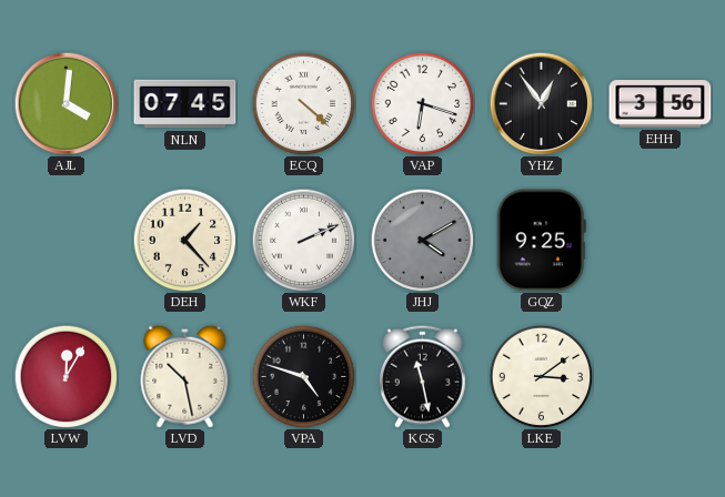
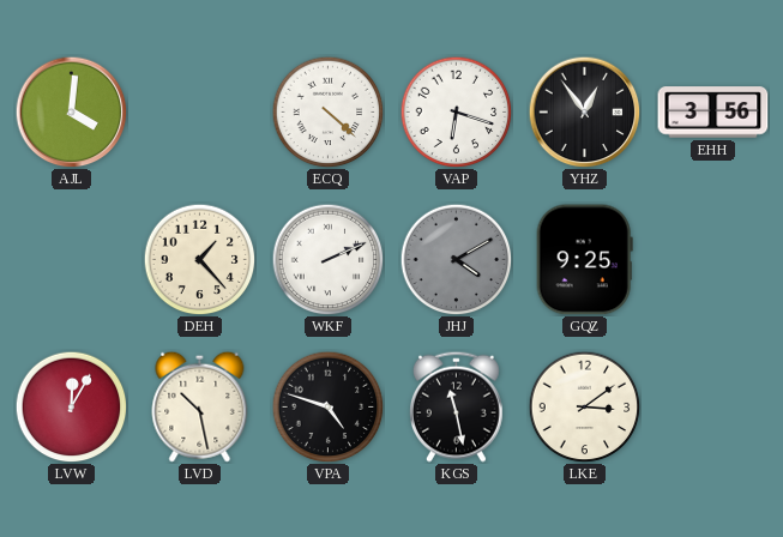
NLN: 07:45 -> none (185, 104)
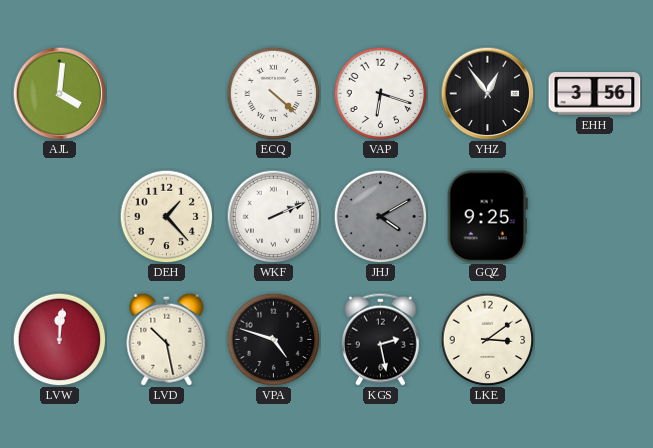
LVW: 12:05 -> 12:01 (59, 339)
KGS: 11:28 -> 2:28 (381, 339)
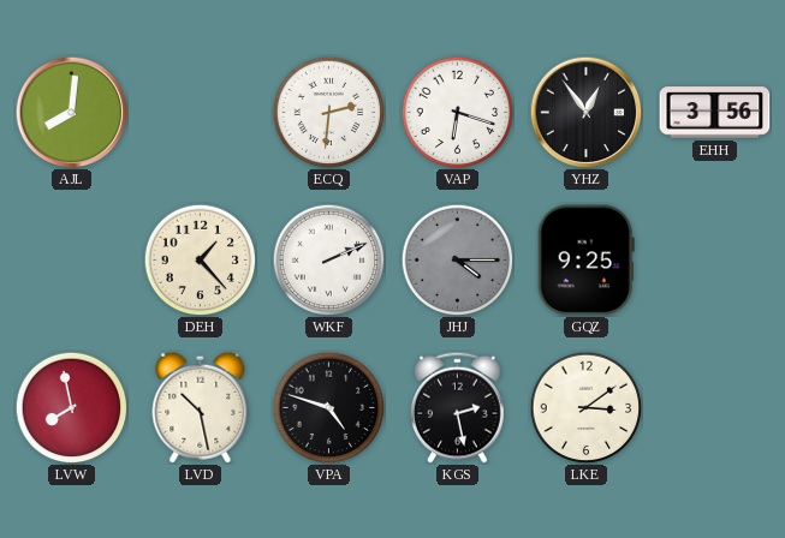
AJL: 4:01 -> 8:01 (71, 112)
ECQ: 4:22 -> 2:31 (328, 112)
JHJ: 4:10 -> 4:15 (457, 259)
LVW: 12:01 -> 7:58 (71, 407)
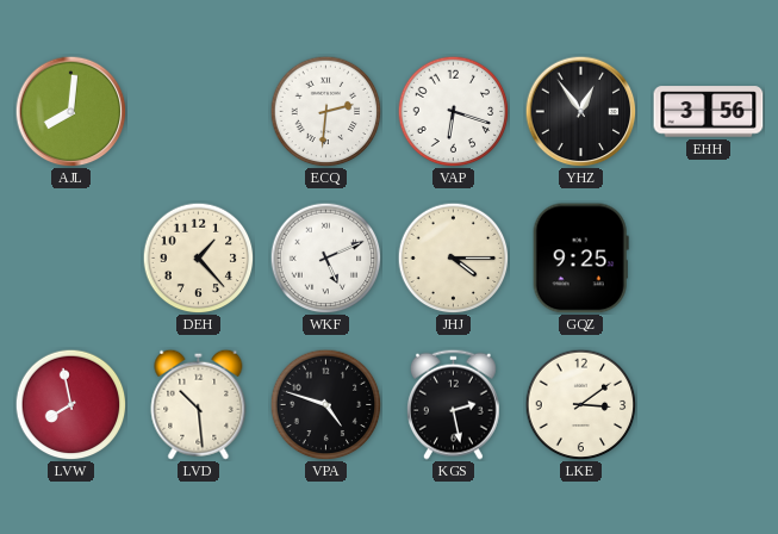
WKF: 2:11 -> 5:11 (325, 257)
JHJ dial: grey -> cream (453, 257)
LVD: 10:28 -> 10:29 (199, 404)
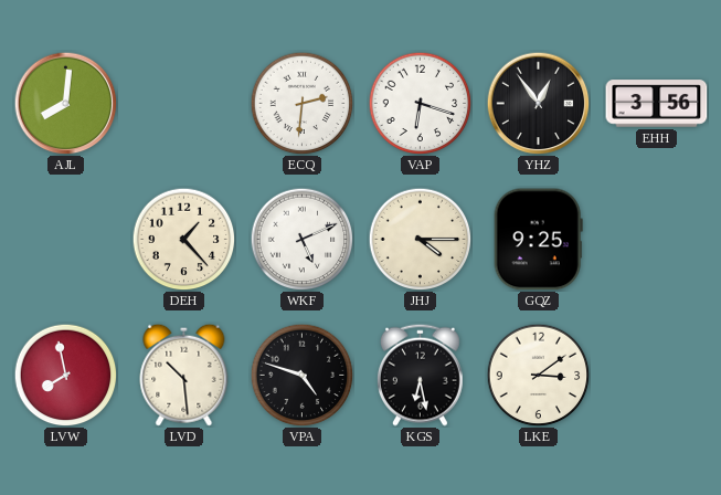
KGS: 2:28 -> 6:28 (421, 375)
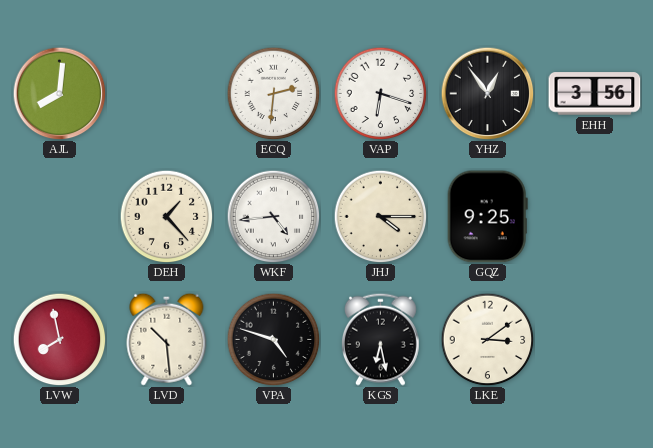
WKF: 5:11 -> 4:44 (273, 216)
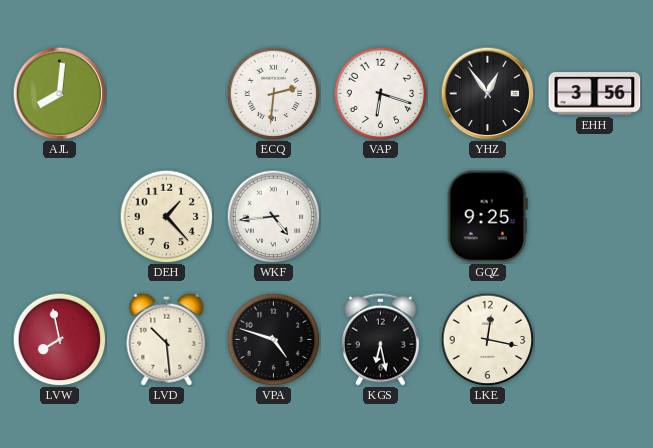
JHJ: 4:15 -> none (380, 216)
LKE: 3:09 -> 12:17 (487, 339)
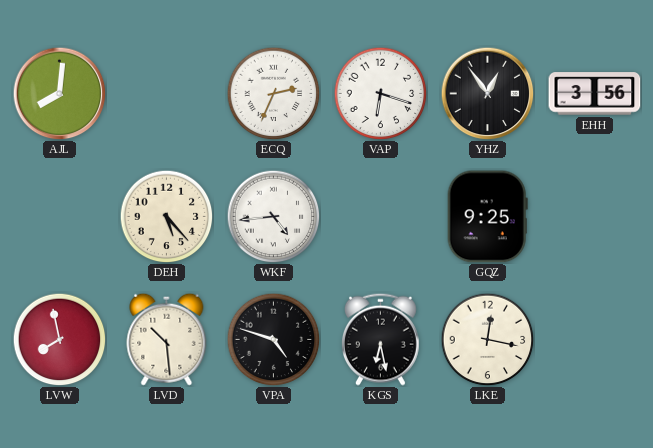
ECQ: 2:31 -> 2:34 (273, 93)
DEH: 1:23 -> 5:23 (166, 216)
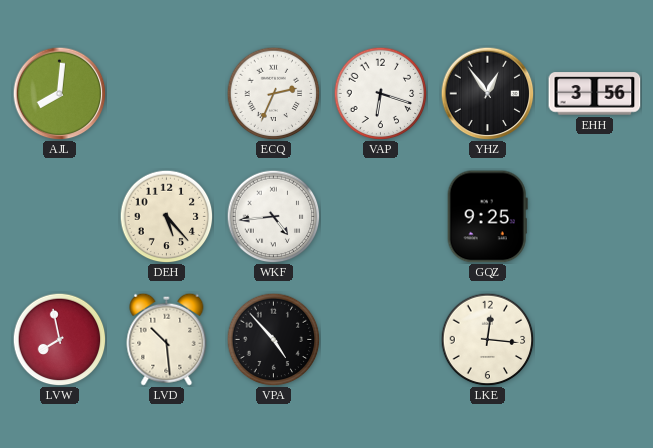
VPA: 4:48 -> 4:53 (273, 339)
KGS: 6:28 -> none (381, 339)
LKE: 12:17 -> 12:16 (487, 339)
